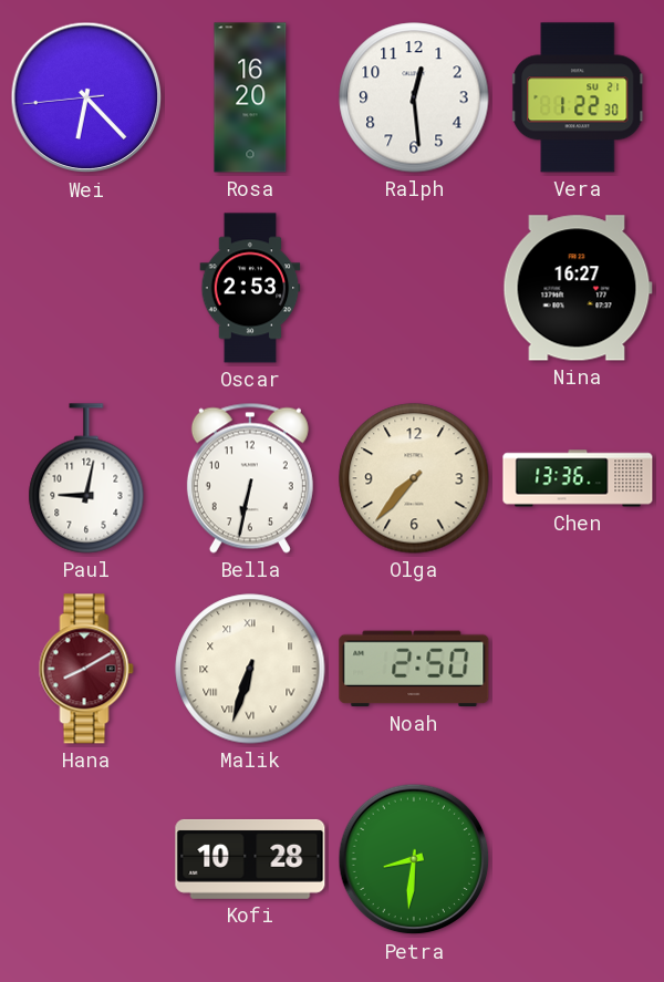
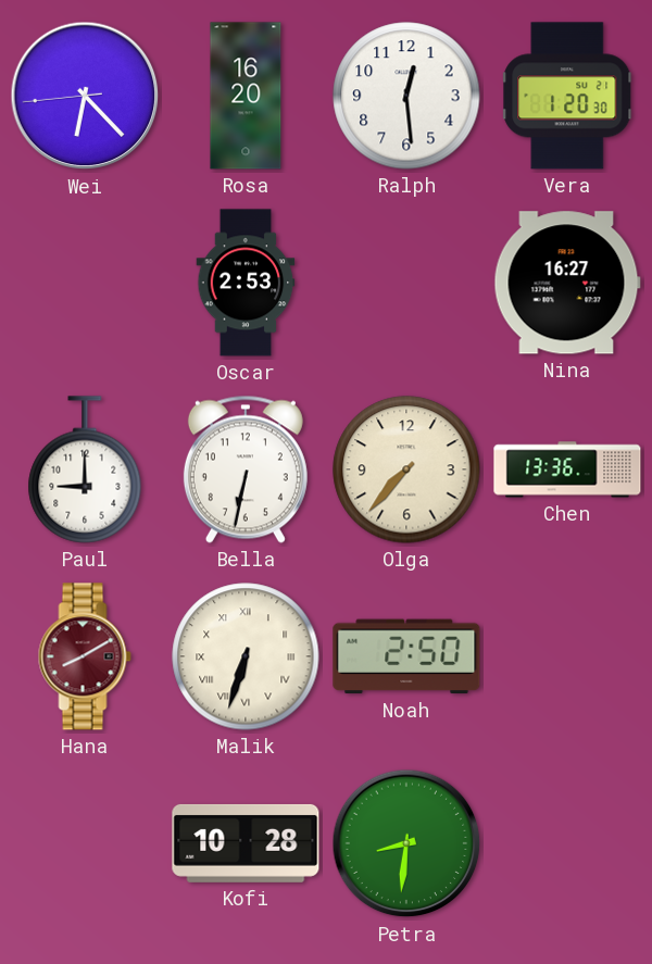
Vera: 1:22 -> 1:20 (568, 96)
Paul: 9:02 -> 9:00 (85, 470)
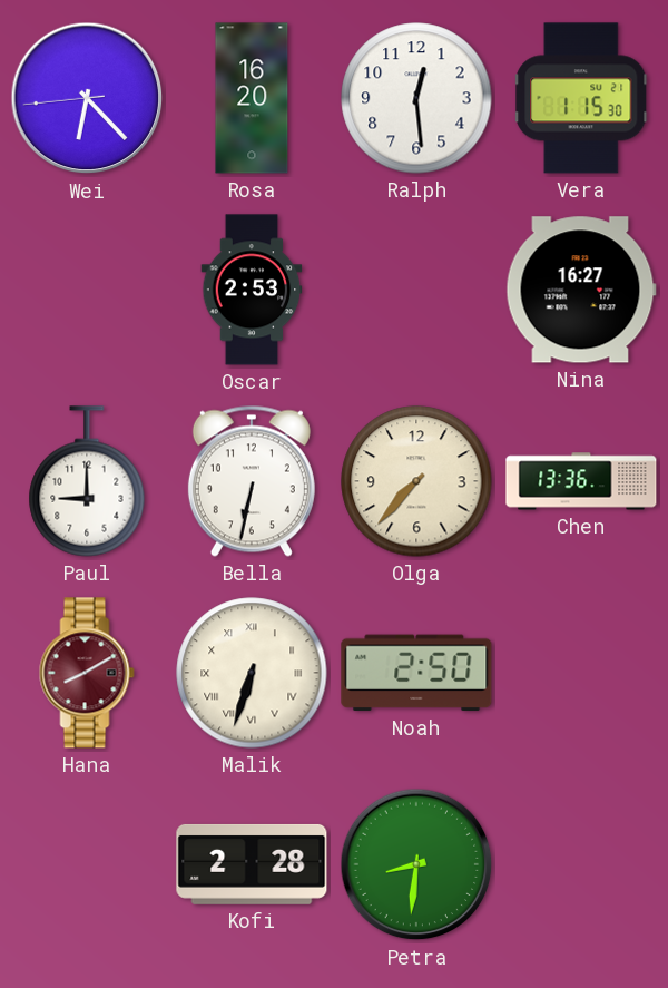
Vera: 1:20 -> 1:15 (582, 98)
Kofi: 10:28 -> 2:28 (252, 864)
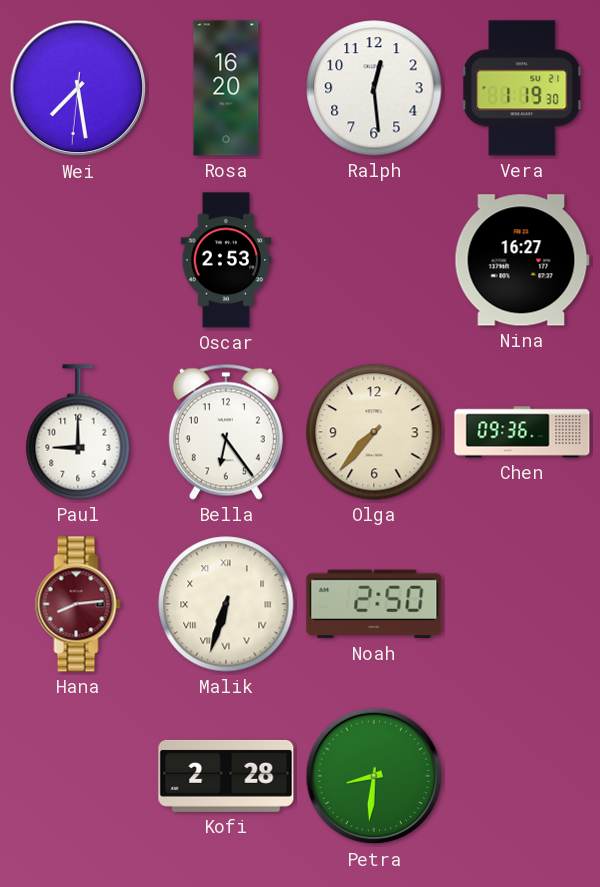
Wei: 6:22 -> 7:28 (78, 88)
Vera: 1:15 -> 1:19 (523, 88)
Bella: 6:32 -> 6:24 (226, 432)
Chen: 13:36 -> 09:36 (522, 432)
Hana: 8:10 -> 8:14 (78, 604)
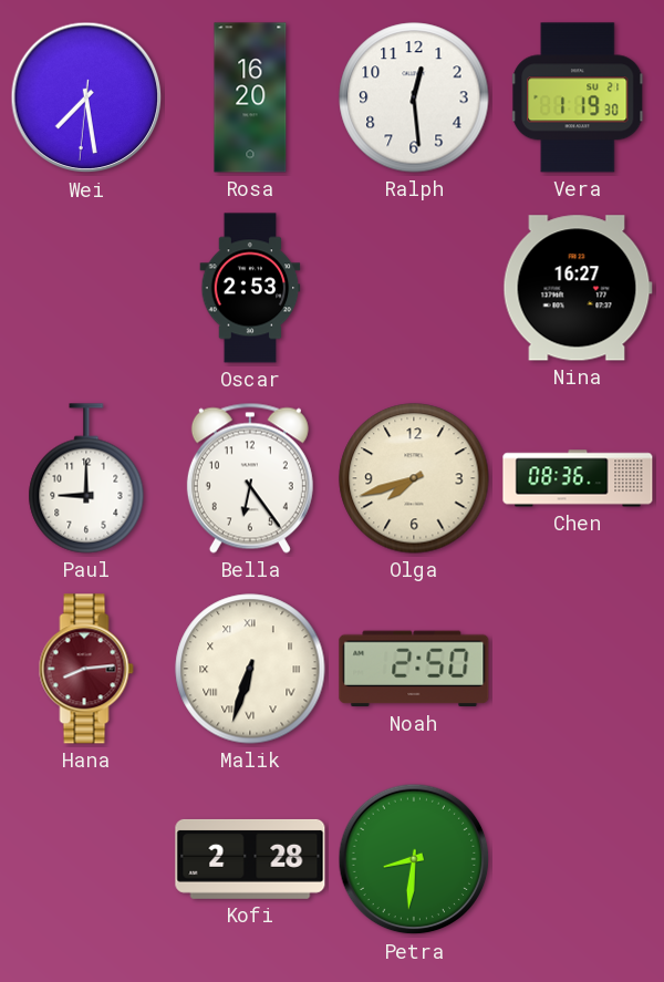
Olga: 7:37 -> 7:42 (414, 478)
Chen: 09:36 -> 08:36 (578, 478)
